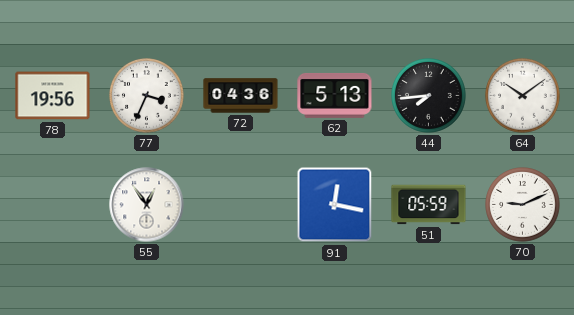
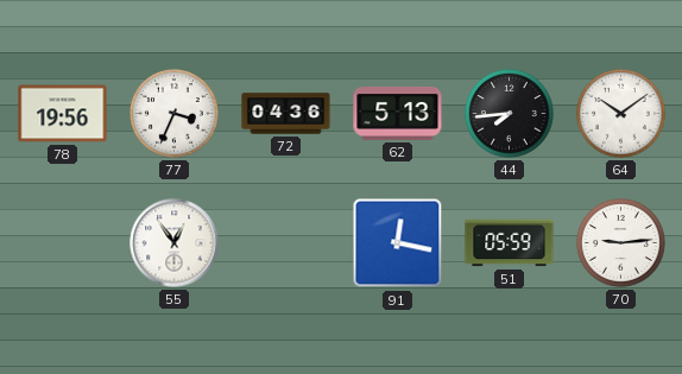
70: 9:11 -> 9:14 (621, 243)
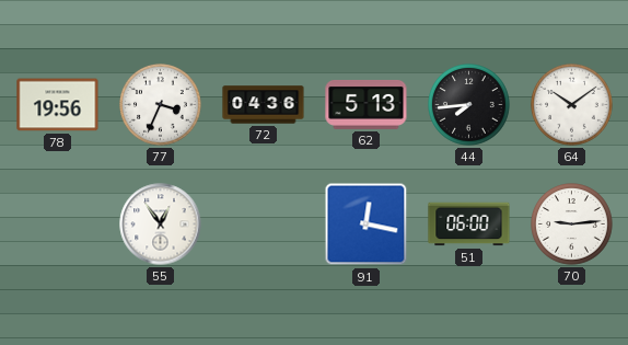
51: 05:59 -> 06:00 (469, 225)
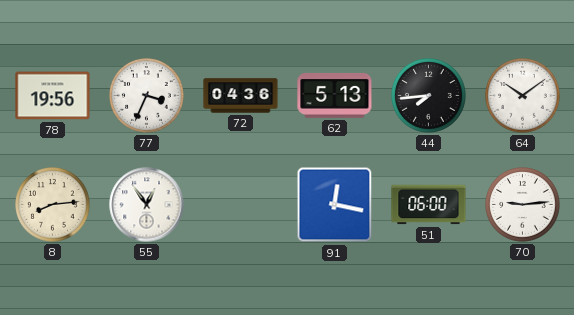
8: none -> 8:14 (53, 205)
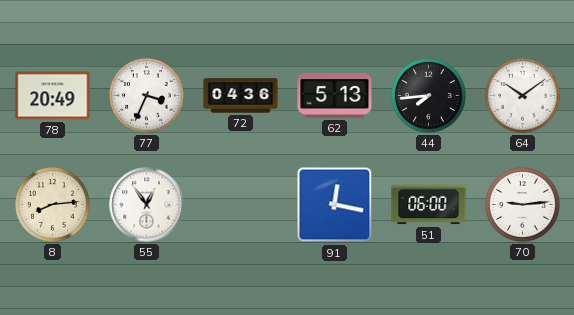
78: 19:56 -> 20:49 (53, 96)
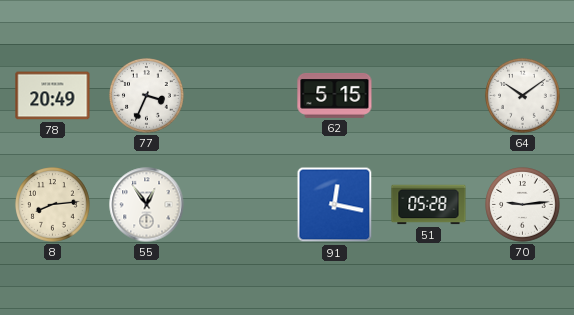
72: 04:36 -> none (241, 96)
62: 5:13 -> 5:15 (335, 95)
44: 7:44 -> none (429, 96)
51: 06:00 -> 05:28 (429, 205)
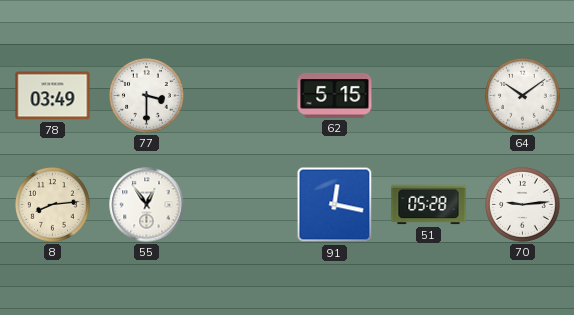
78: 20:49 -> 03:49 (53, 96)
77: 3:34 -> 3:30 (147, 96)
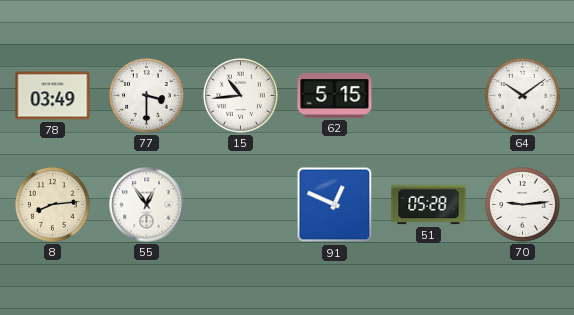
15: none -> 10:44 (241, 96)
91: 12:17 -> 12:49 (335, 205)
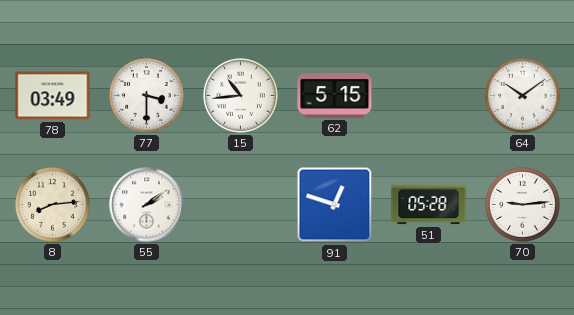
55: 12:54 -> 2:09 (147, 205)
91: 12:49 -> 12:48 (335, 205)
